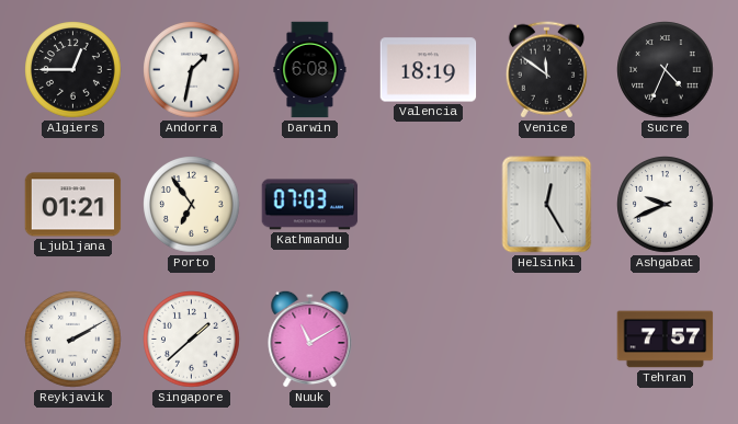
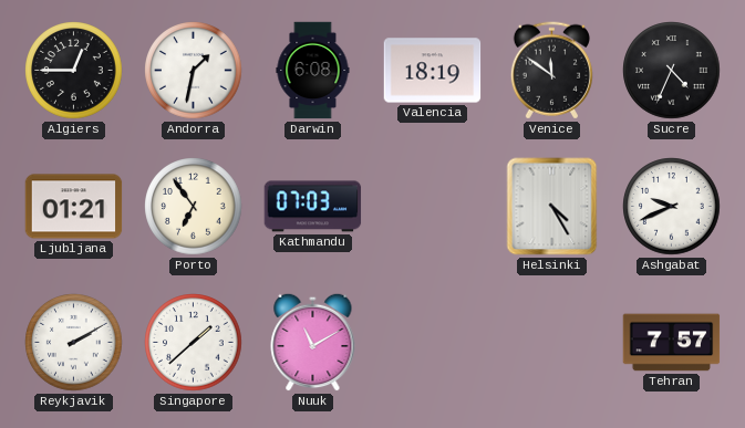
Helsinki: 12:25 -> 4:25 (552, 207)
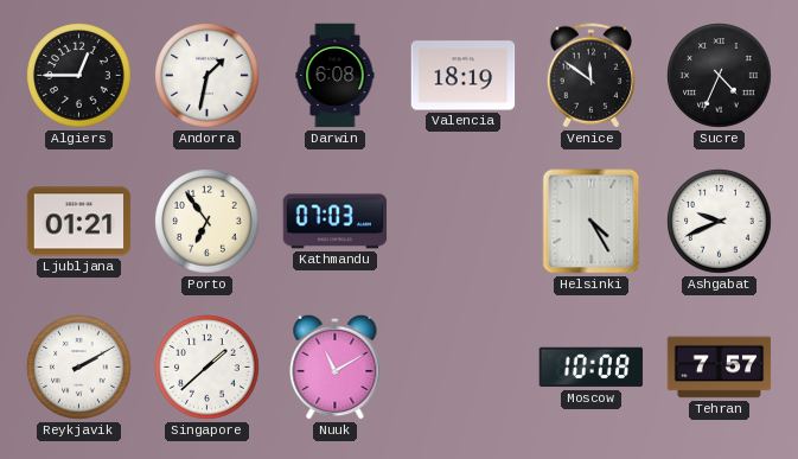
Moscow: none -> 10:08 (592, 368)
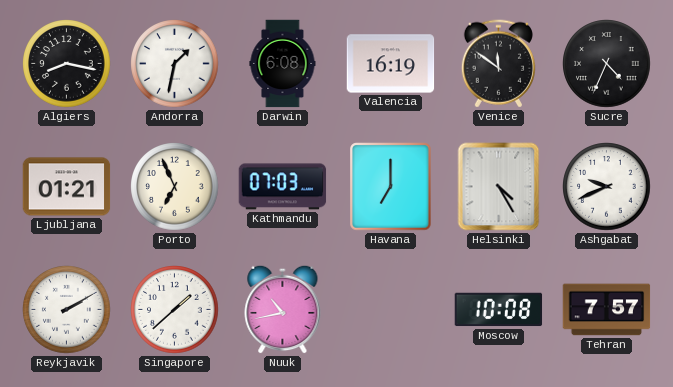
Algiers: 12:45 -> 8:17 (67, 64)
Valencia: 18:19 -> 16:19 (391, 64)
Porto: 6:54 -> 6:56 (175, 187)
Havana: none -> 7:00 (391, 187)
Nuuk: 11:10 -> 10:43 (283, 309)
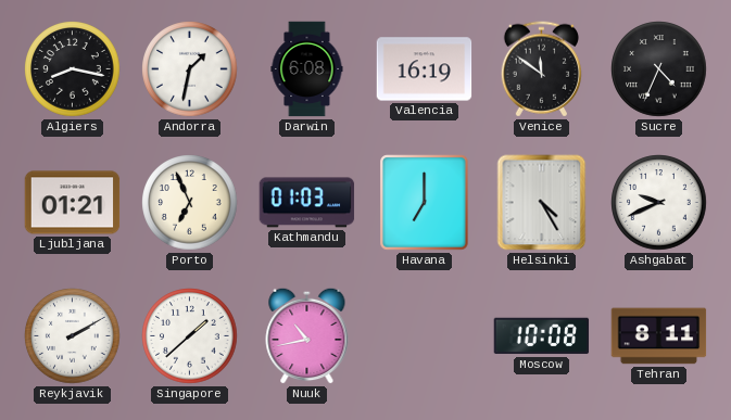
Kathmandu: 07:03 -> 01:03 (307, 203)
Tehran: 7:57 -> 8:11 (659, 336)
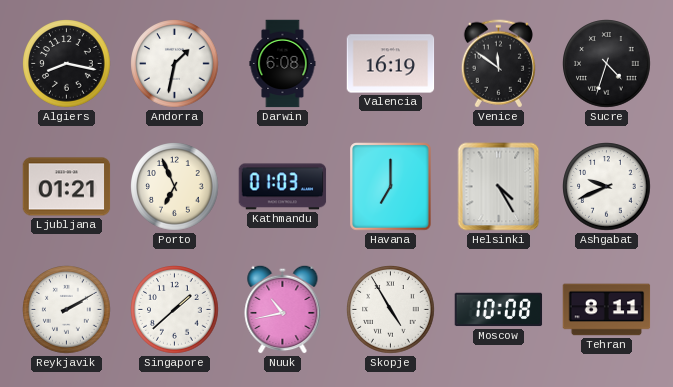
Sucre: 4:34 -> 4:33 (607, 64)
Skopje: none -> 4:55 (391, 310)
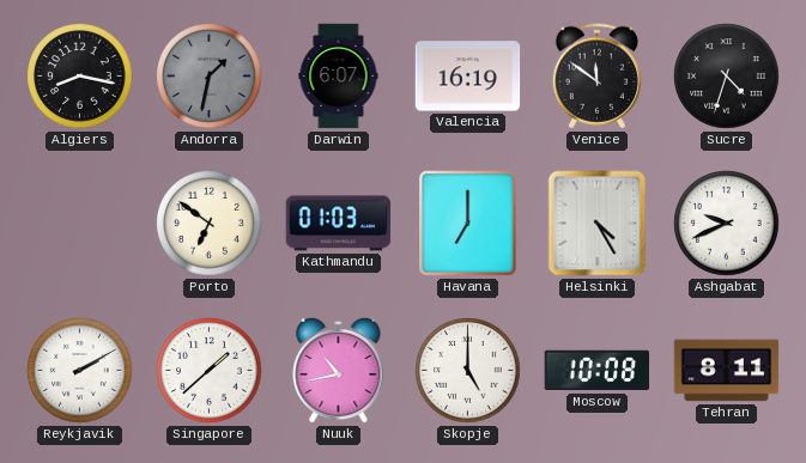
Andorra dial: white -> grey (210, 77)
Darwin: 6:08 -> 6:07 (339, 77)
Ljubljana: 01:21 -> none (67, 187)
Porto: 6:56 -> 6:51 (210, 224)
Skopje: 4:55 -> 5:00 (468, 371)
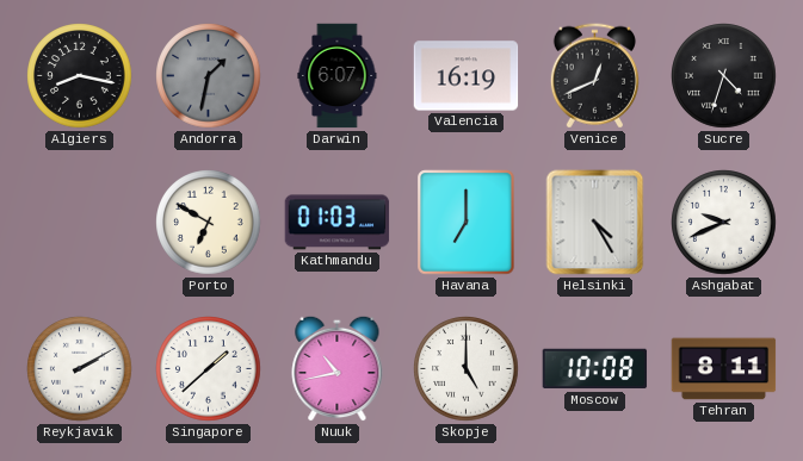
Venice: 11:51 -> 12:41 (594, 76)
Porto: 6:51 -> 6:50 (209, 223)
